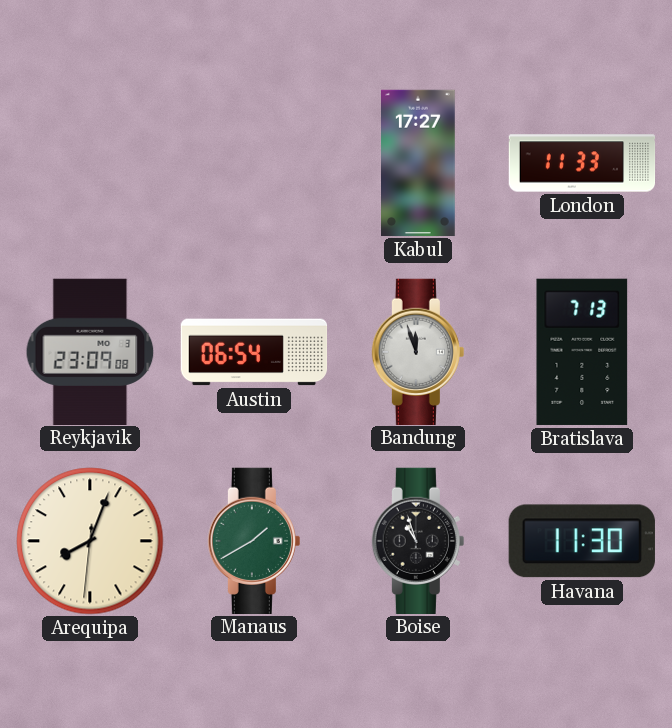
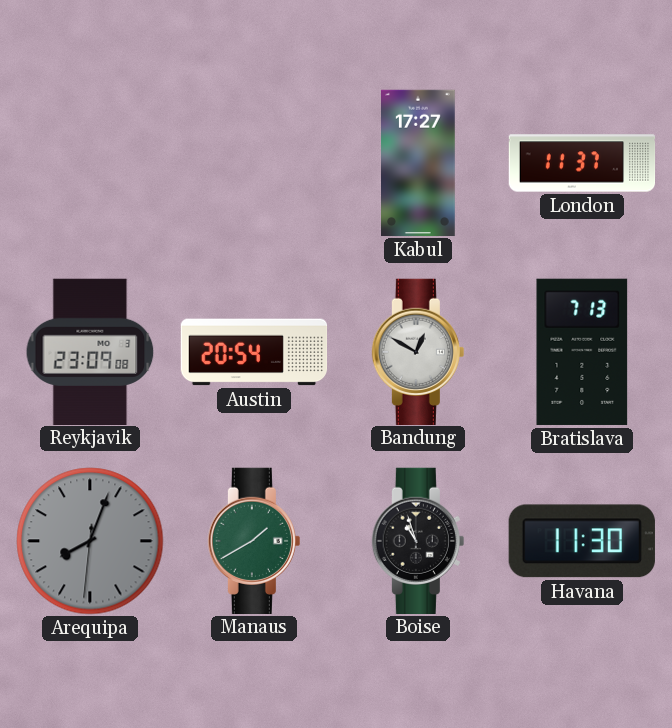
London: 11:33 -> 11:37 (582, 163)
Austin: 06:54 -> 20:54 (254, 352)
Bandung: 11:57 -> 12:50 (418, 351)
Arequipa dial: cream -> grey (90, 541)
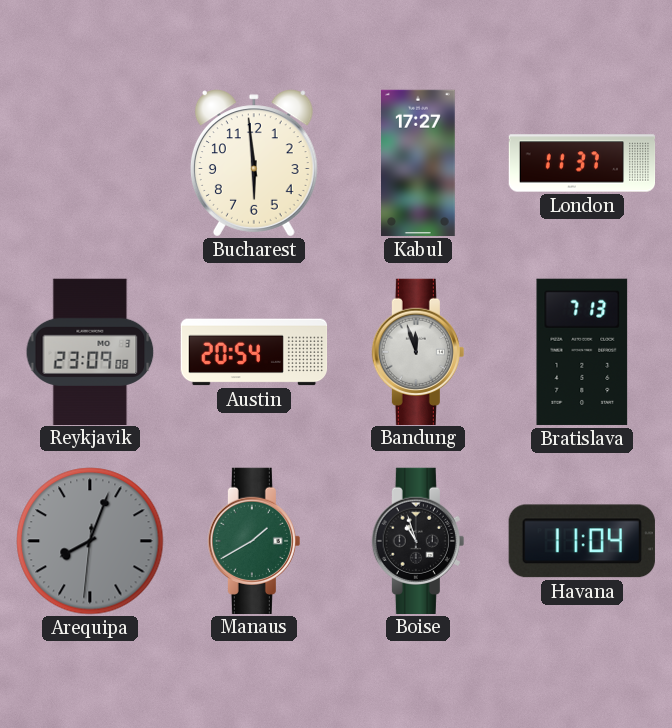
Bucharest: none -> 5:59 (254, 163)
Bandung: 12:50 -> 11:57 (418, 351)
Havana: 11:30 -> 11:04 (582, 541)
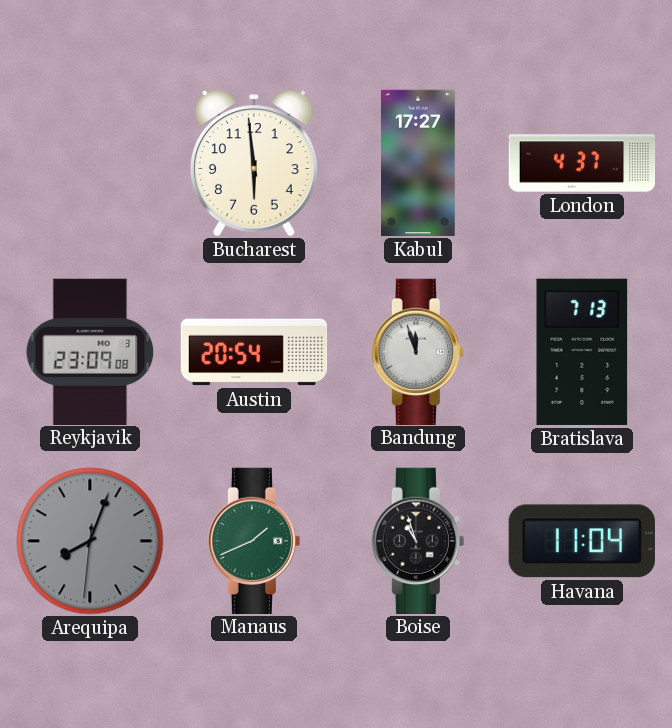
London: 11:37 -> 4:37 (582, 163)
Manaus: 1:40 -> 1:41 (254, 540)
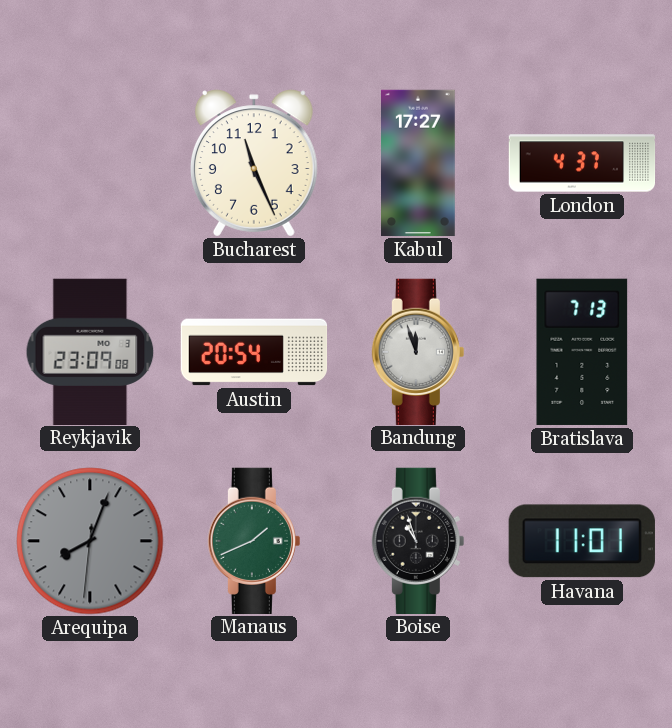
Bucharest: 5:59 -> 11:26 (254, 163)
Havana: 11:04 -> 11:01 (582, 541)
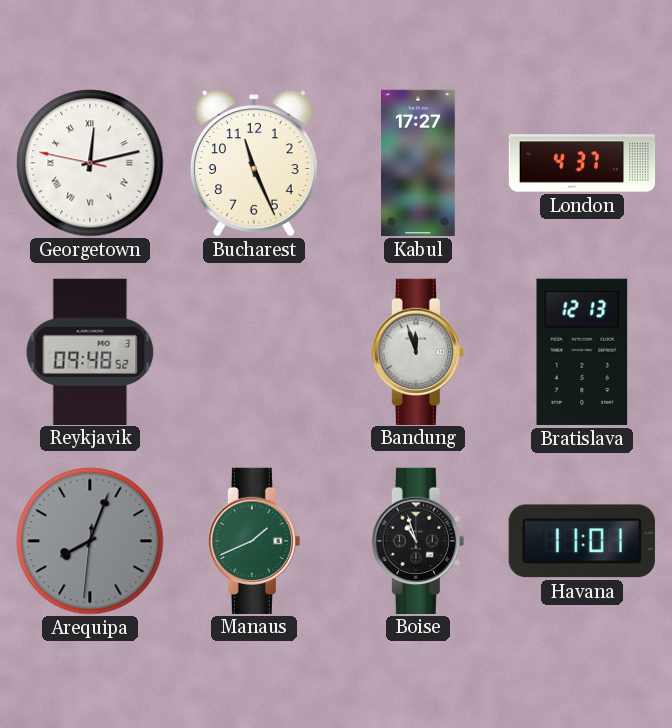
Georgetown: none -> 12:12 (90, 163)
Reykjavik: 23:09 -> 09:48 (90, 351)
Austin: 20:54 -> none (254, 352)
Bratislava: 7:13 -> 12:13 (582, 352)
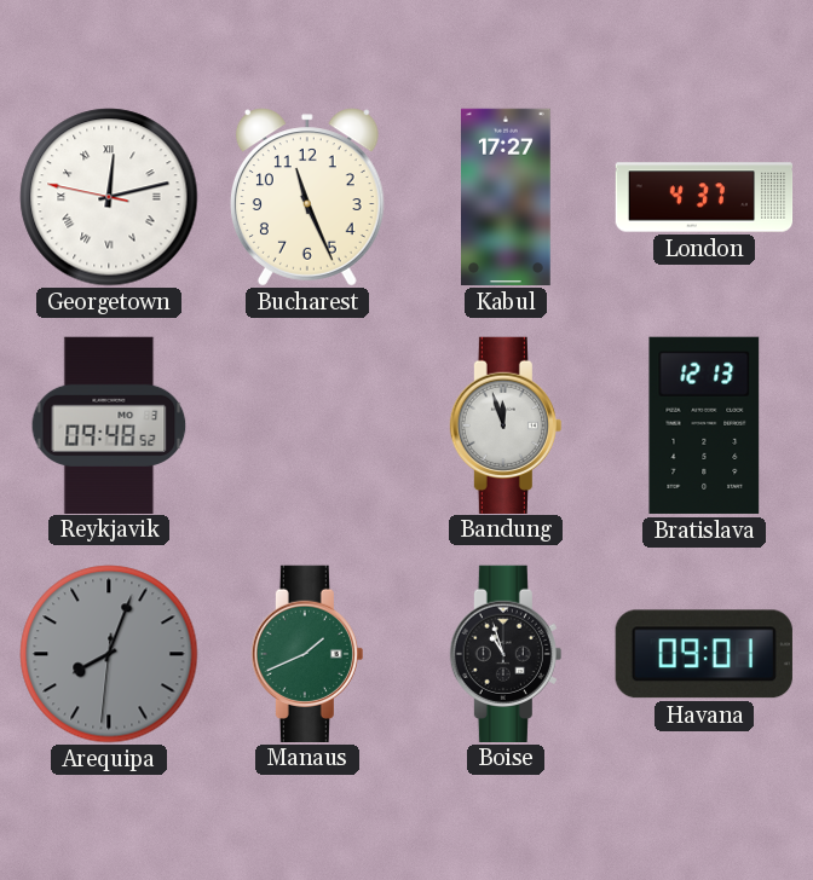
Havana: 11:01 -> 09:01 (704, 654)
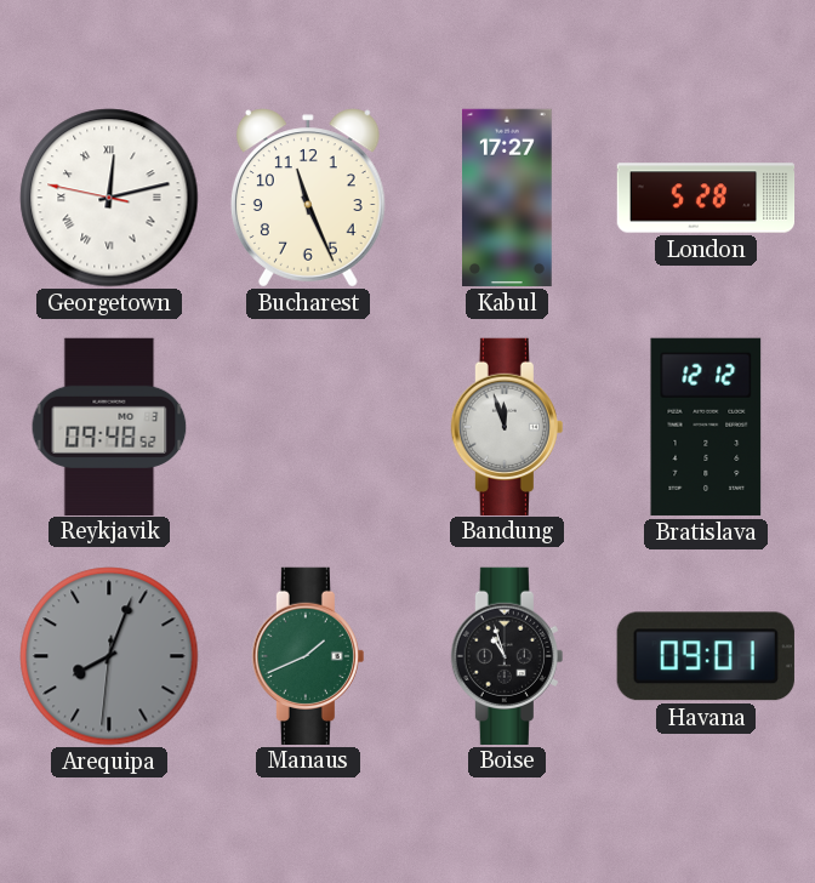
London: 4:37 -> 5:28 (706, 198)
Bratislava: 12:13 -> 12:12 (706, 427)
